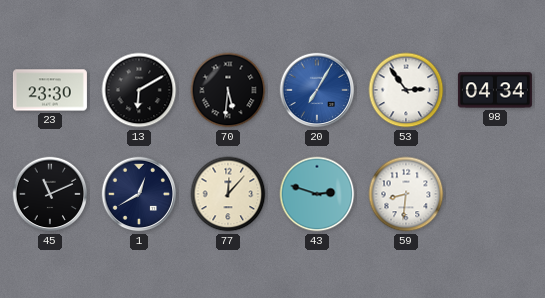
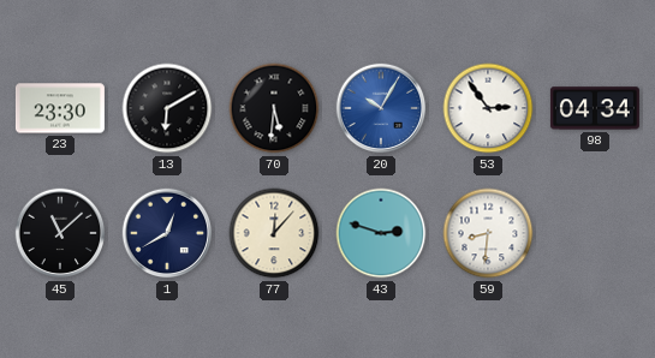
20: 7:05 -> 10:05 (381, 108)
45: 11:11 -> 11:08 (60, 233)
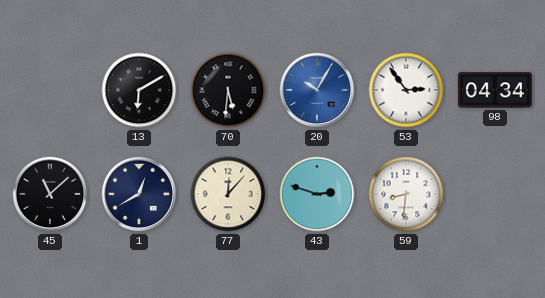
23: 23:30 -> none (60, 108)
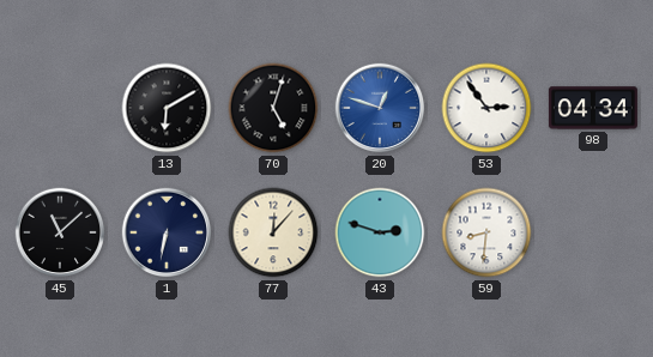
70: 5:31 -> 5:03 (273, 108)
20: 10:05 -> 12:48 (380, 108)
1: 12:40 -> 6:32 (167, 232)
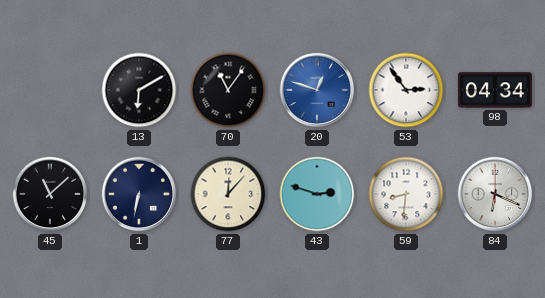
70: 5:03 -> 11:06 (228, 90)
84: none -> 6:19 (495, 194)
